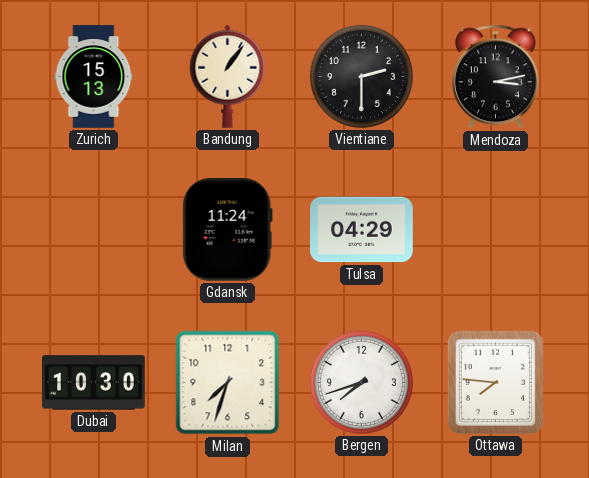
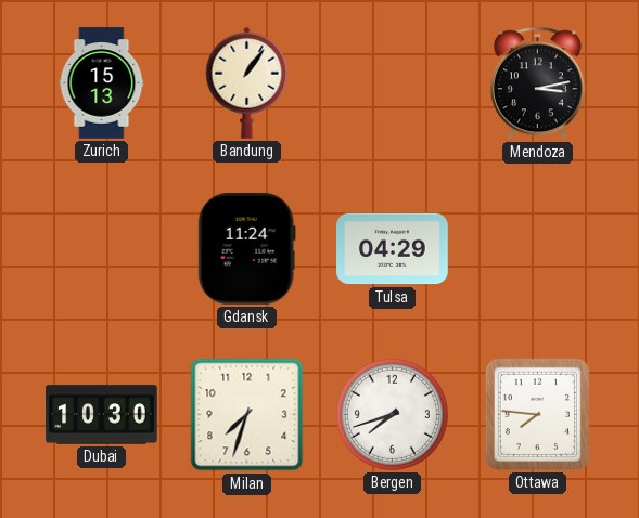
Vientiane: 2:30 -> none (361, 76)
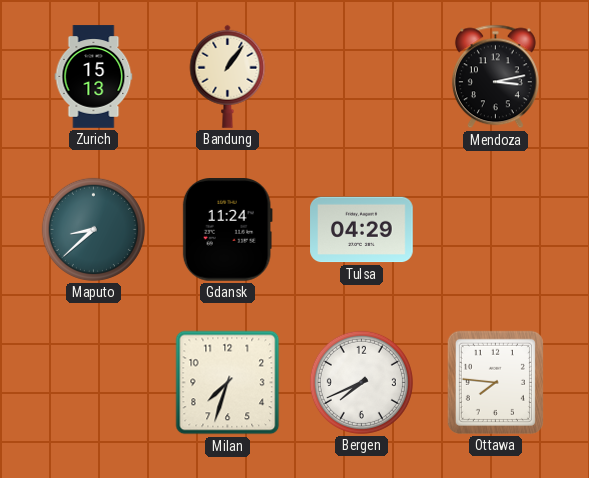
Maputo: none -> 8:38 (93, 229)
Dubai: 10:30 -> none (102, 415)
Bergen: 7:42 -> 7:41 (361, 382)
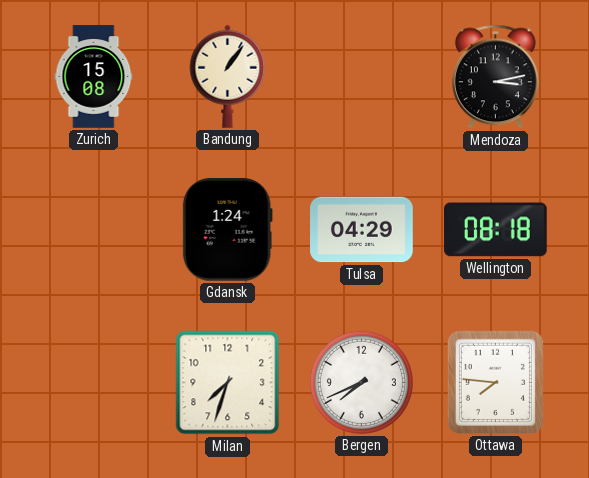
Zurich: 15:13 -> 15:08 (94, 77)
Maputo: 8:38 -> none (93, 229)
Gdansk: 11:24 -> 1:24 (227, 230)
Wellington: none -> 08:18 (496, 230)
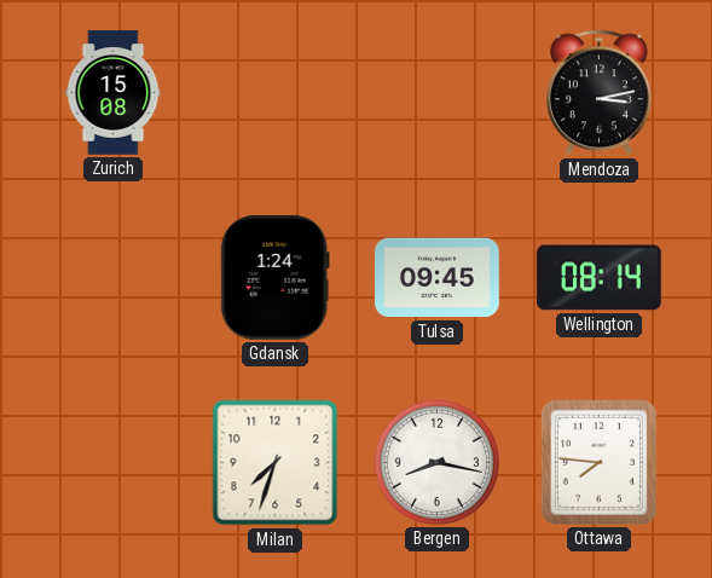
Bandung: 1:06 -> none (228, 76)
Tulsa: 04:29 -> 09:45 (438, 278)
Wellington: 08:18 -> 08:14 (600, 278)
Bergen: 7:41 -> 8:17 (436, 462)
